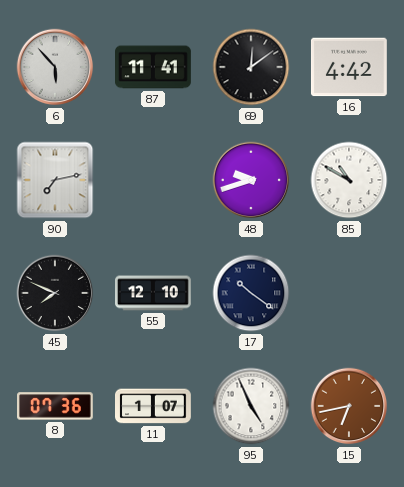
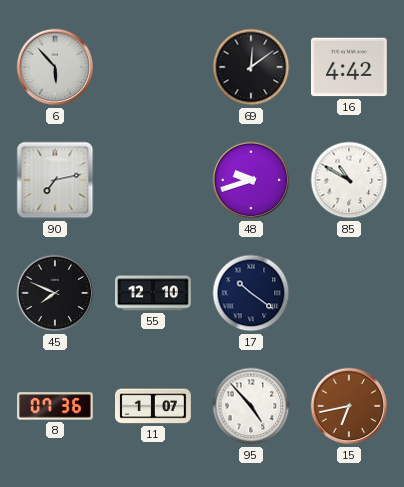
87: 11:41 -> none (154, 67)
95: 4:56 -> 4:53 (251, 406)
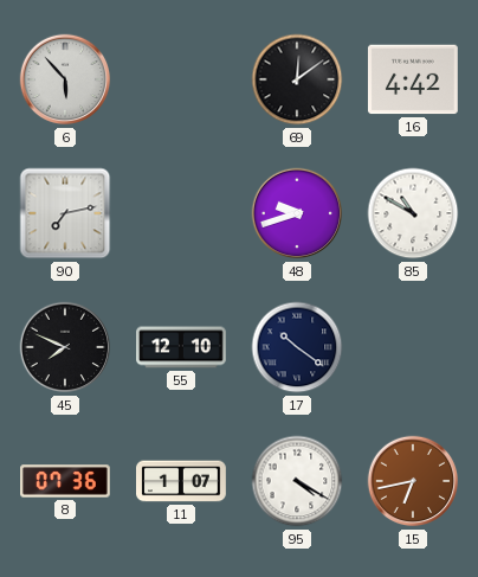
95: 4:53 -> 4:20 (297, 481)
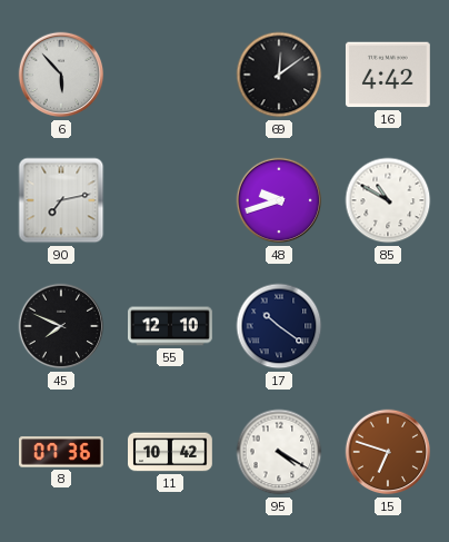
11: 1:07 -> 10:42 (171, 452)
15: 6:43 -> 6:48 (388, 452)
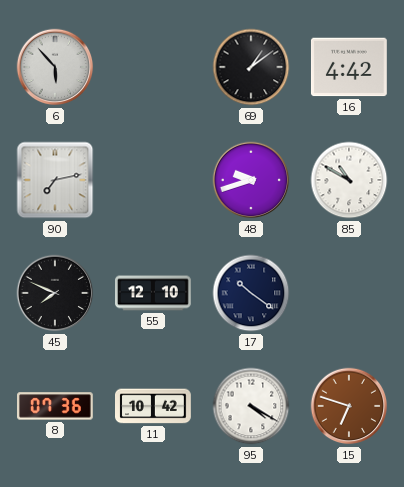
69: 12:09 -> 1:09 (251, 67)
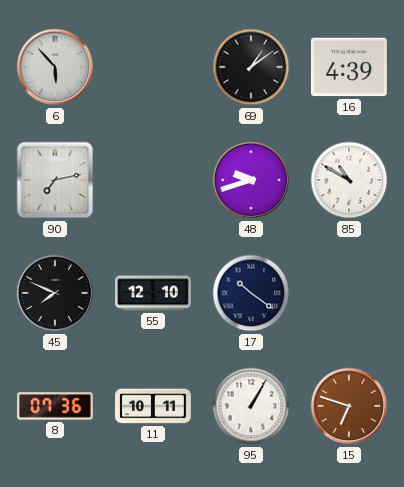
16: 4:42 -> 4:39 (349, 67)
11: 10:42 -> 10:11 (154, 406)
95: 4:20 -> 1:05 (251, 406)
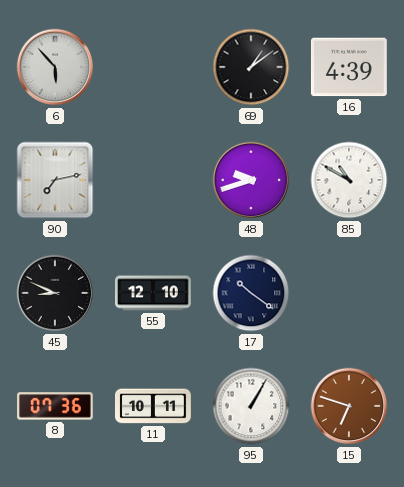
45: 7:49 -> 8:49 (55, 293)
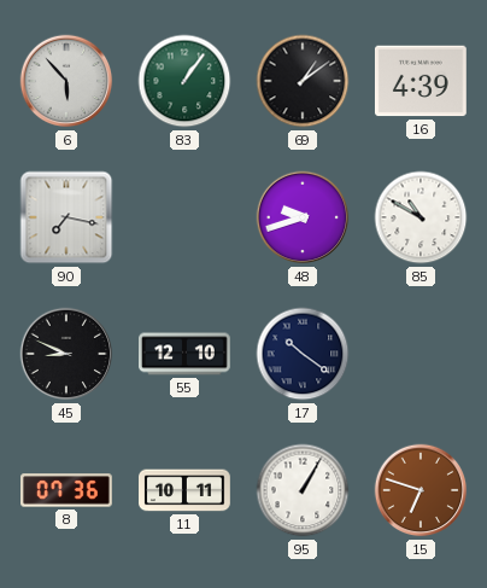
83: none -> 1:06 (184, 81)
90: 7:13 -> 7:17 (66, 217)
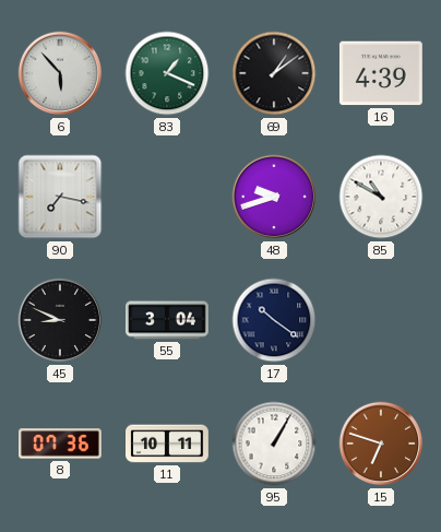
83: 1:06 -> 1:19 (167, 73)
55: 12:10 -> 3:04 (168, 320)
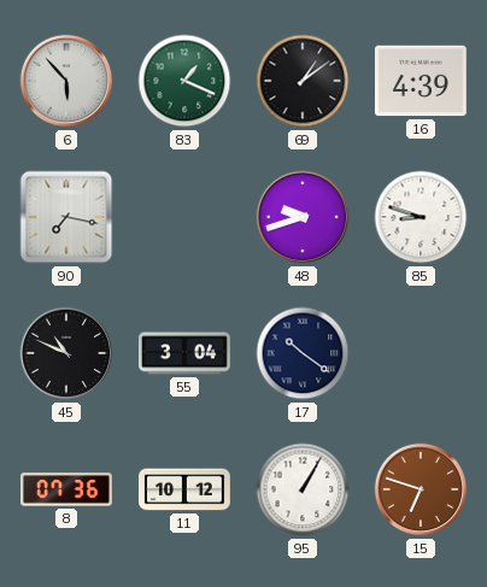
85: 10:50 -> 8:48 (421, 217)
45: 8:49 -> 10:49 (66, 353)
11: 10:11 -> 10:12 (186, 489)
